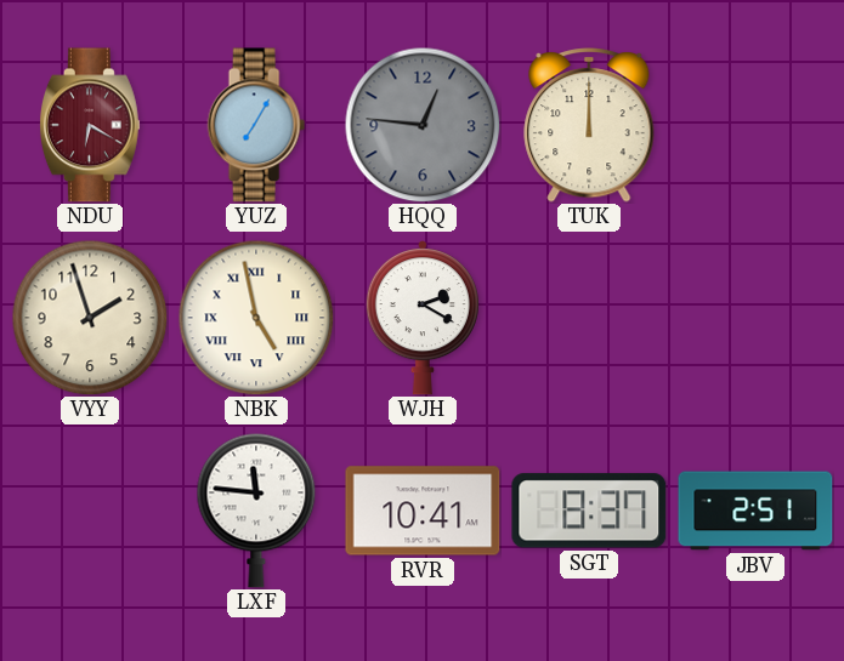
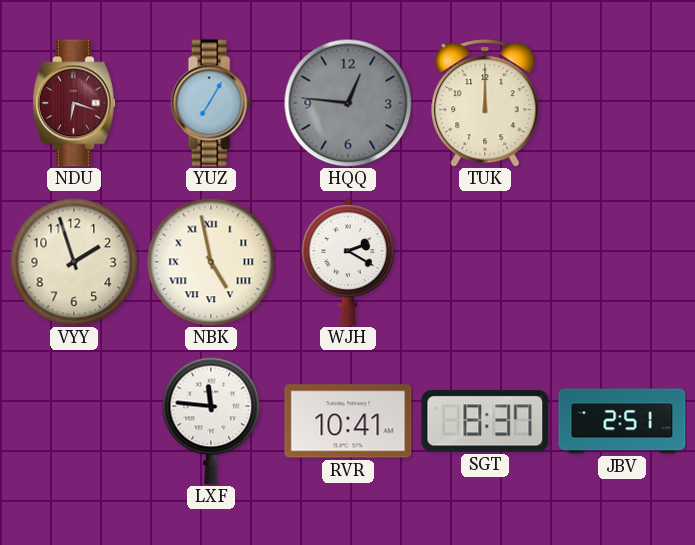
NDU: 6:20 -> 6:18 (74, 103)
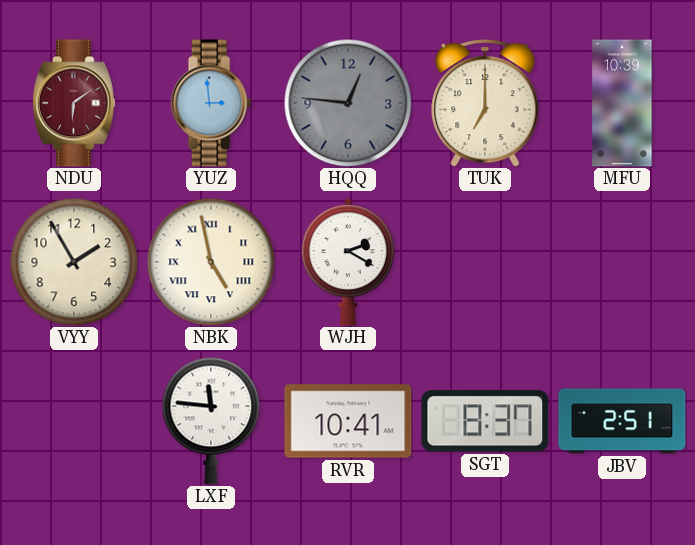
NDU: 6:18 -> 6:09 (74, 103)
YUZ: 7:05 -> 2:59 (211, 103)
TUK: 12:00 -> 7:00 (485, 103)
MFU: none -> 10:39 (622, 103)
VYY: 1:57 -> 1:55 (74, 262)
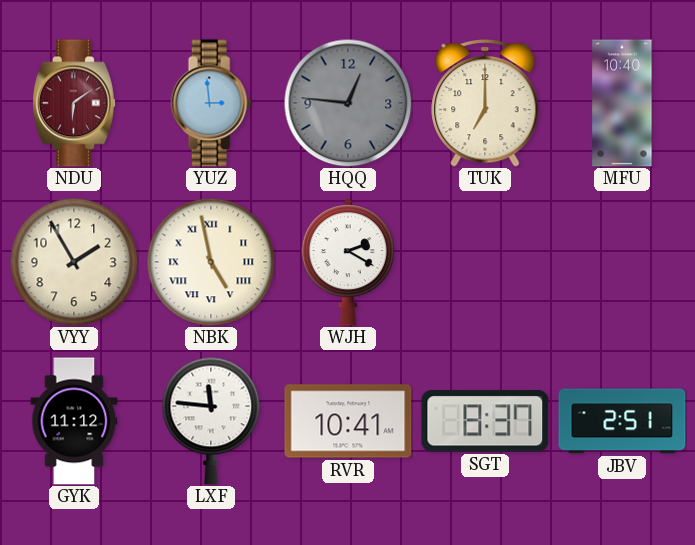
MFU: 10:39 -> 10:40 (622, 103)
GYK: none -> 11:12 (74, 421)
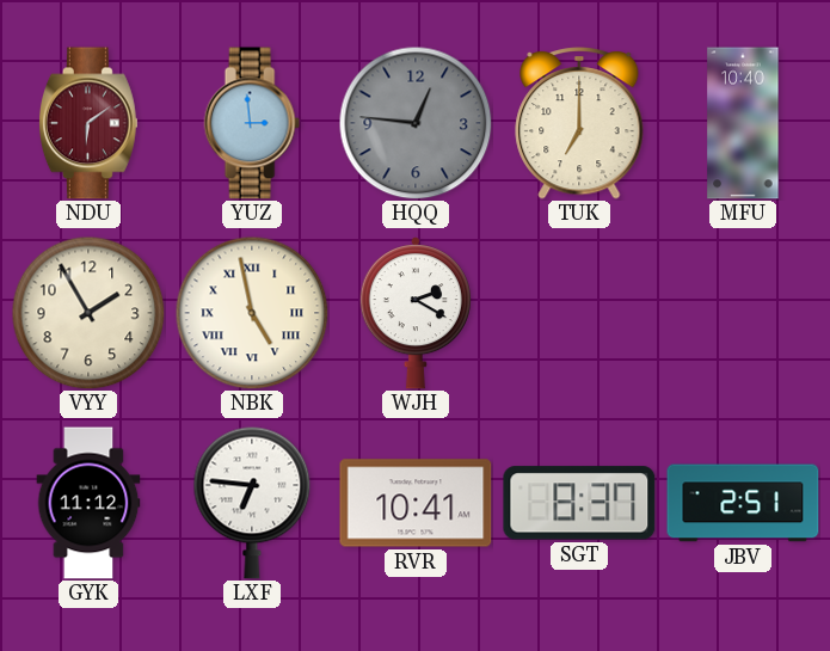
LXF: 11:46 -> 6:46 (252, 503)
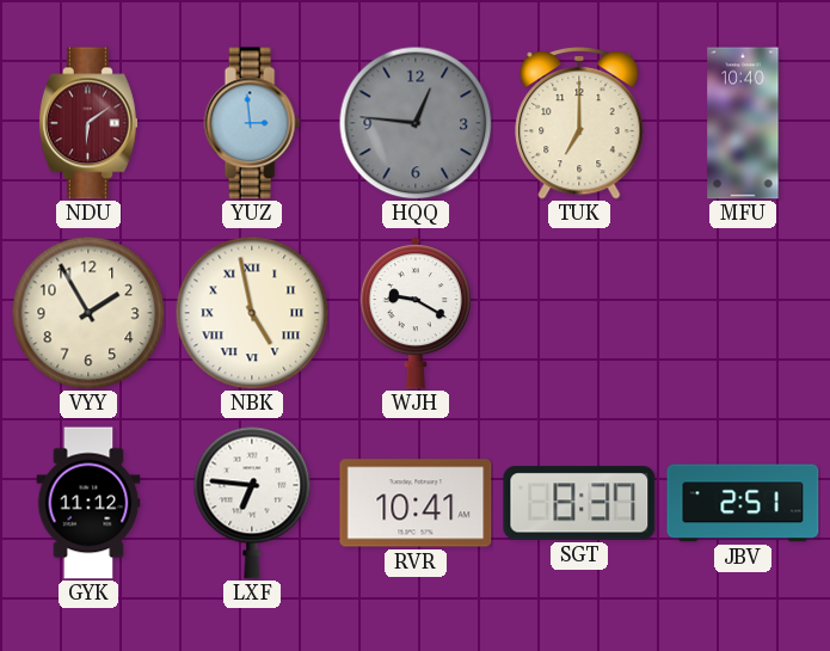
WJH: 2:20 -> 9:20 (416, 314)
